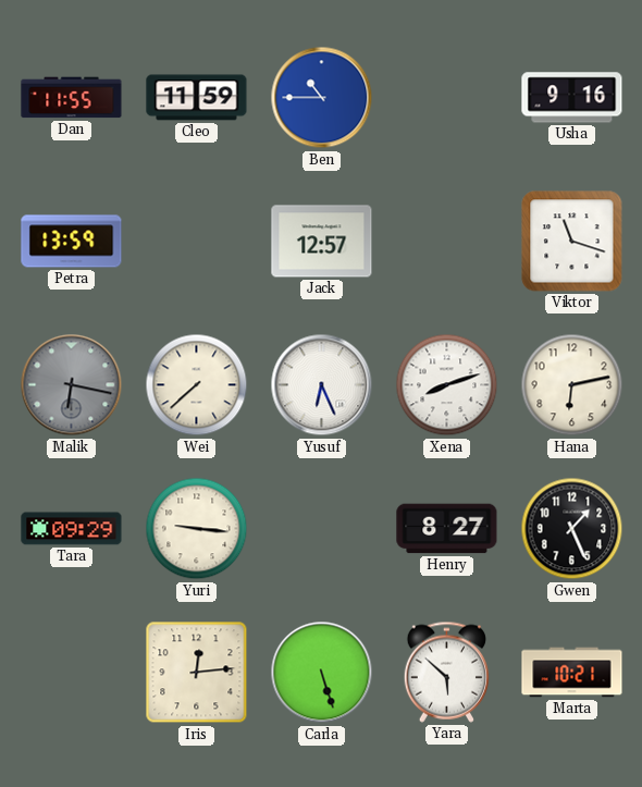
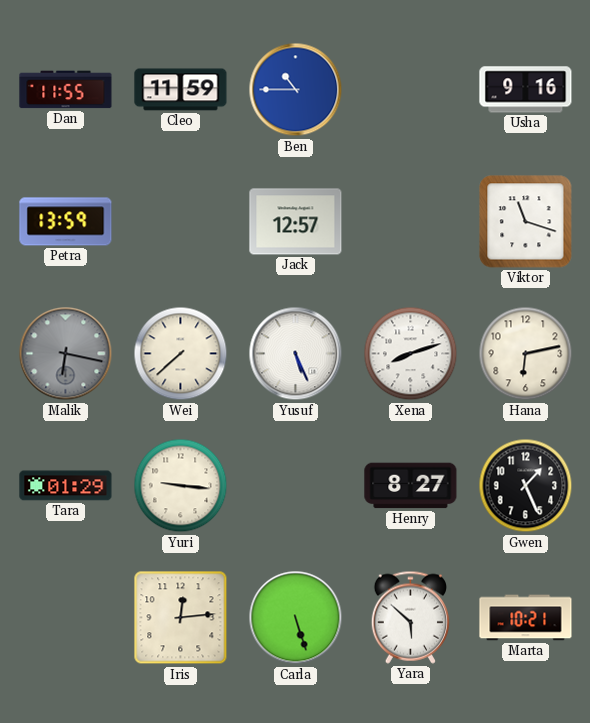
Yusuf: 6:26 -> 5:26 (296, 354)
Tara: 09:29 -> 01:29 (66, 486)
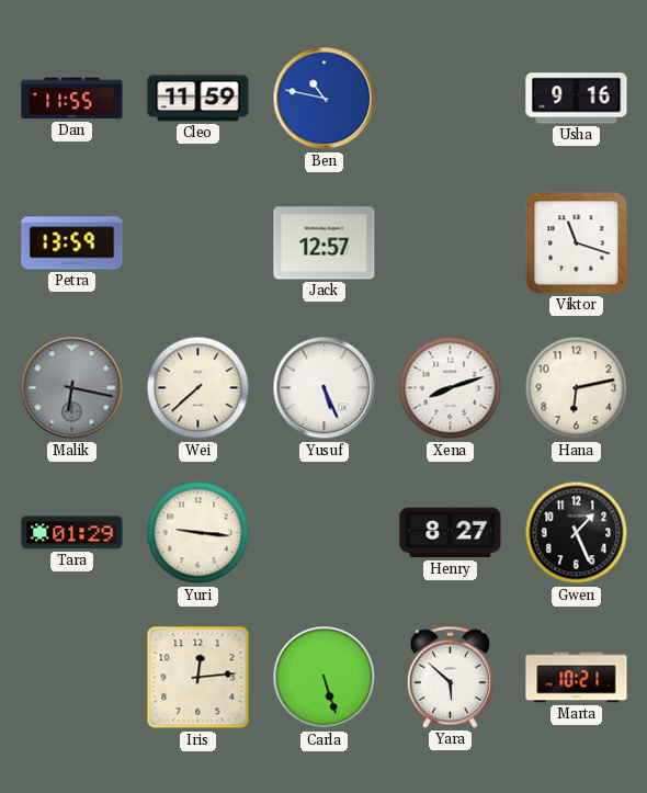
Ben: 10:45 -> 10:47 (325, 99)
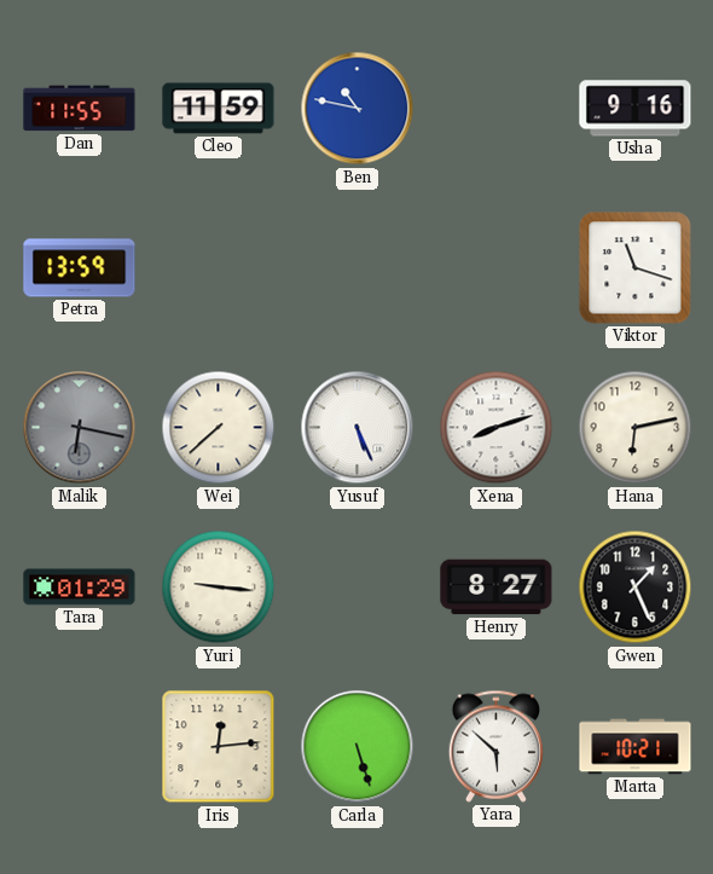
Jack: 12:57 -> none (325, 243)
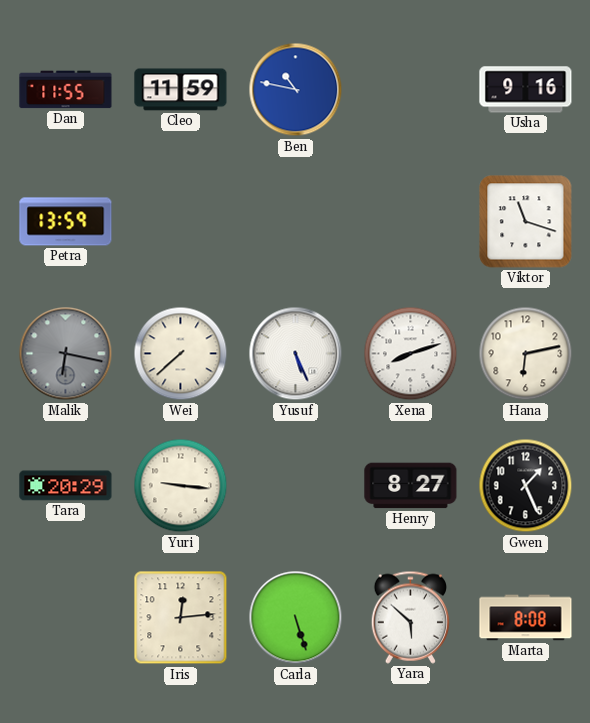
Tara: 01:29 -> 20:29 (66, 486)
Marta: 10:21 -> 8:08 (526, 618)
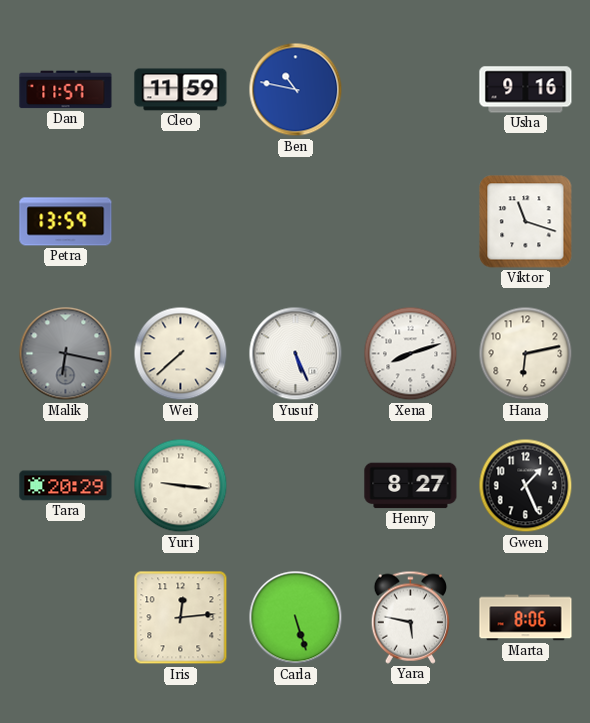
Dan: 11:55 -> 11:57 (66, 90)
Yara: 5:52 -> 5:47 (410, 617)
Marta: 8:08 -> 8:06 (526, 618)
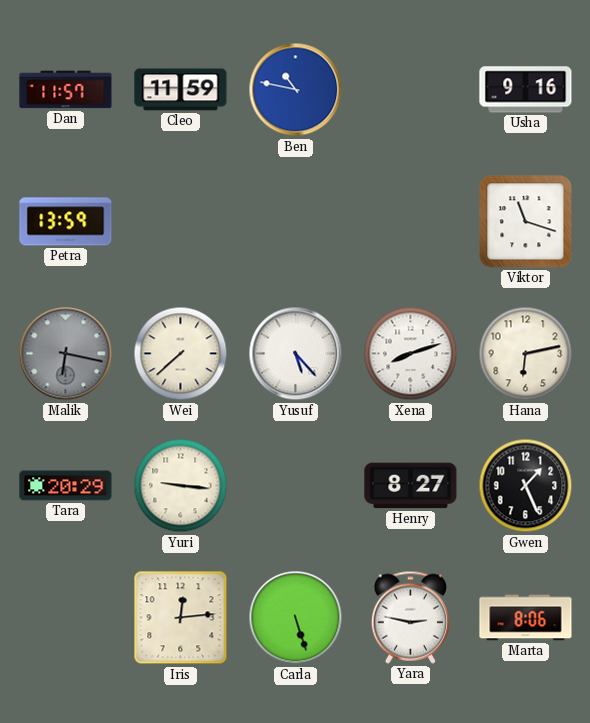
Yusuf: 5:26 -> 5:23 (296, 354)
Yara: 5:47 -> 2:47 (410, 617)
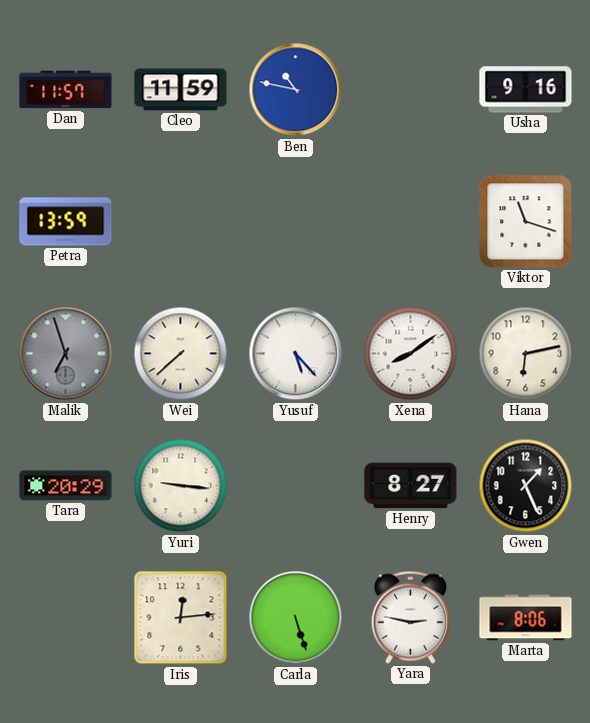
Malik: 6:17 -> 6:57 (66, 354)
Xena: 8:12 -> 8:09 (411, 354)
